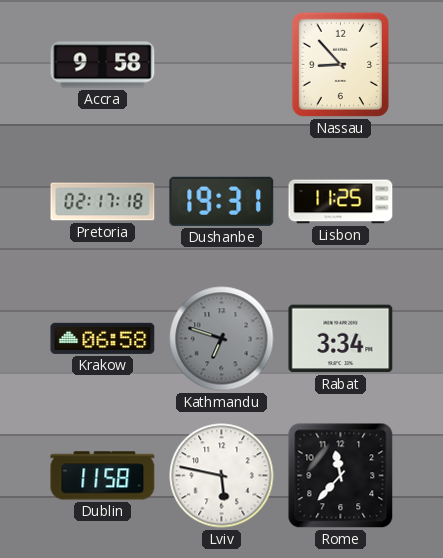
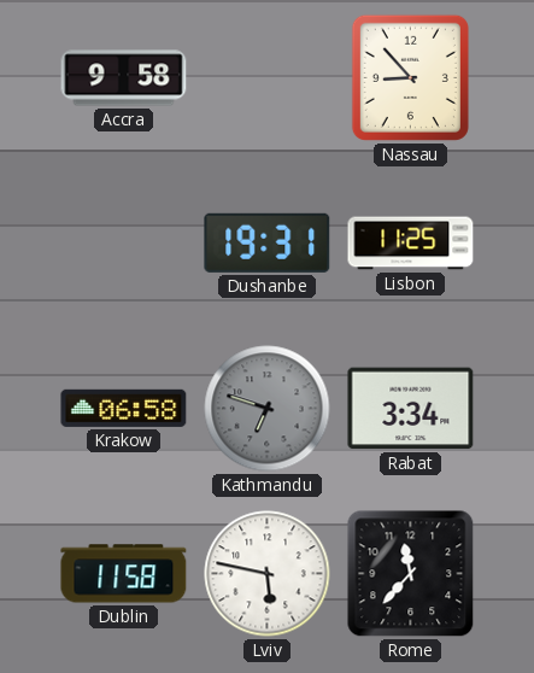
Pretoria: 02:17 -> none (103, 202)
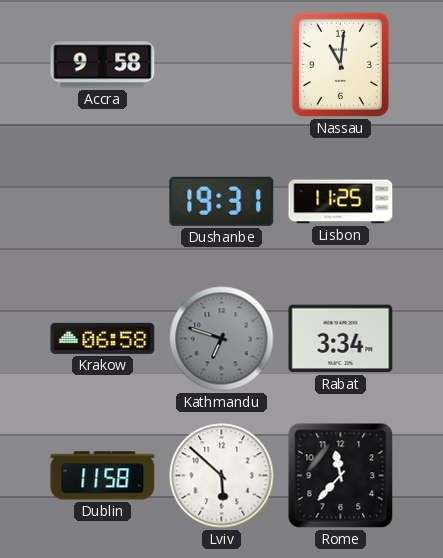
Nassau: 8:53 -> 11:01 (340, 64)
Lviv: 5:47 -> 5:52 (222, 476)
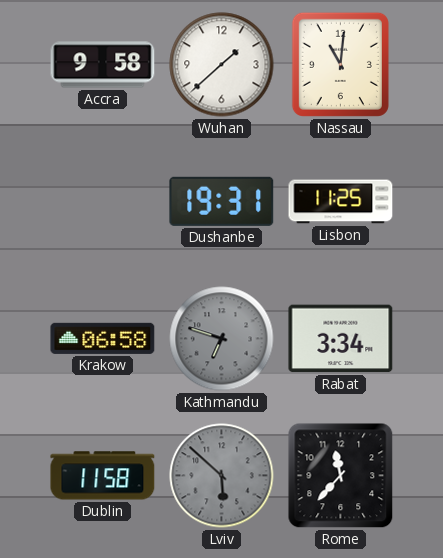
Wuhan: none -> 1:38 (222, 65)
Lviv dial: white -> grey (222, 476)
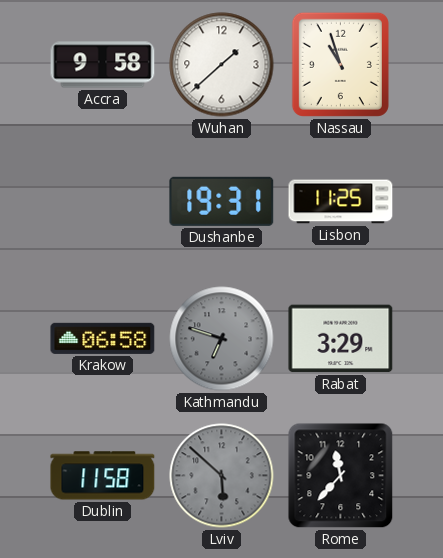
Nassau: 11:01 -> 10:57 (340, 64)
Rabat: 3:34 -> 3:29 (341, 339)
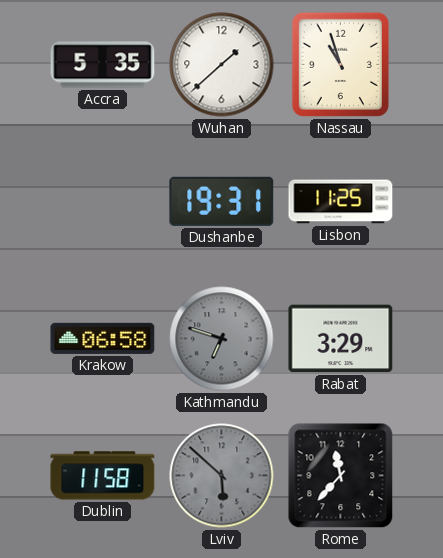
Accra: 9:58 -> 5:35 (103, 65)
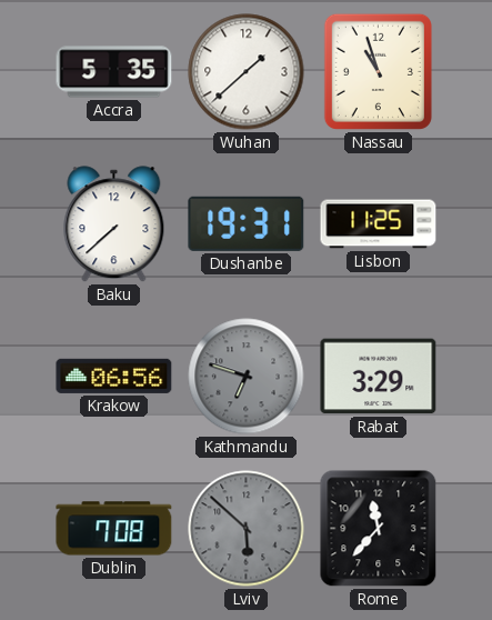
Baku: none -> 7:38 (114, 224)
Krakow: 06:58 -> 06:56 (114, 376)
Dublin: 11:58 -> 7:08 (114, 529)
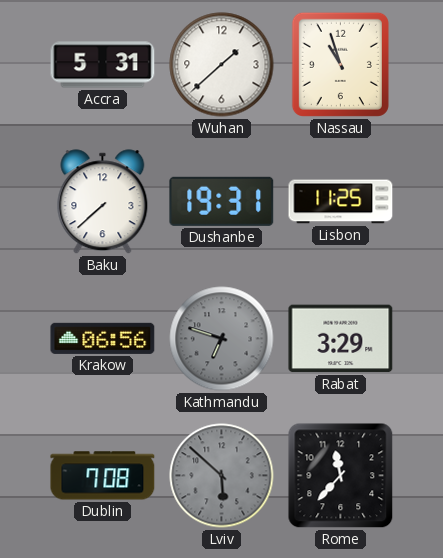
Accra: 5:35 -> 5:31 (103, 65)
